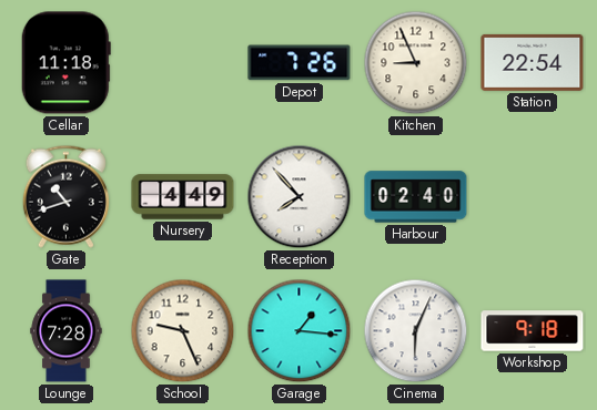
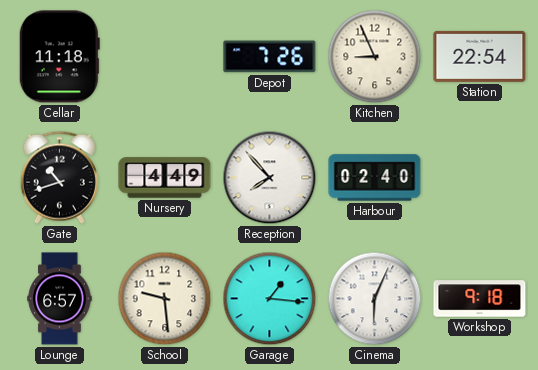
Lounge: 7:28 -> 6:57 (60, 299)
School: 9:26 -> 9:29 (165, 299)
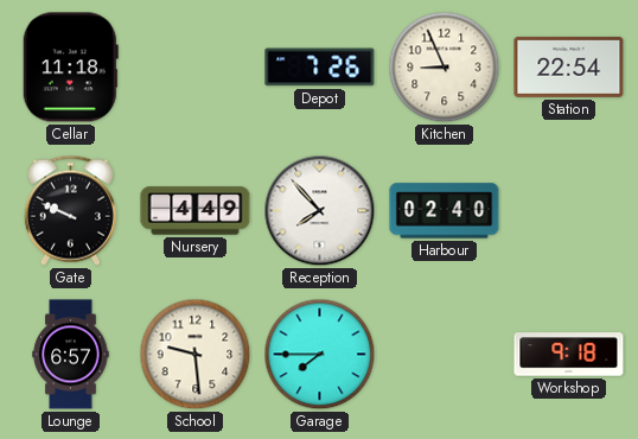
Gate: 10:42 -> 9:49 (70, 210)
Garage: 1:16 -> 7:45 (320, 355)
Cinema: 6:04 -> none (375, 299)
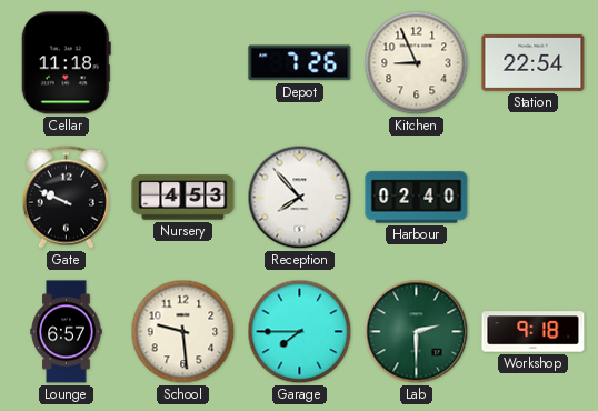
Nursery: 4:49 -> 4:53 (183, 198)
Lab: none -> 2:30 (417, 332)
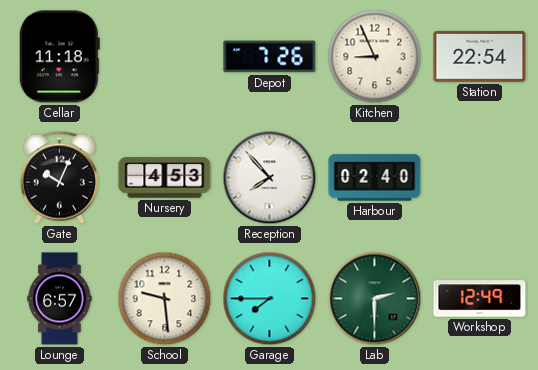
Gate: 9:49 -> 10:04 (59, 177)
Workshop: 9:18 -> 12:49 (480, 299)
